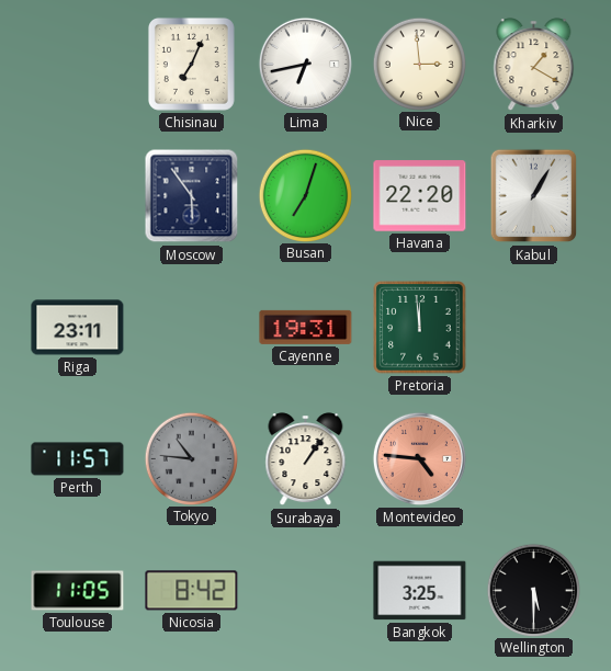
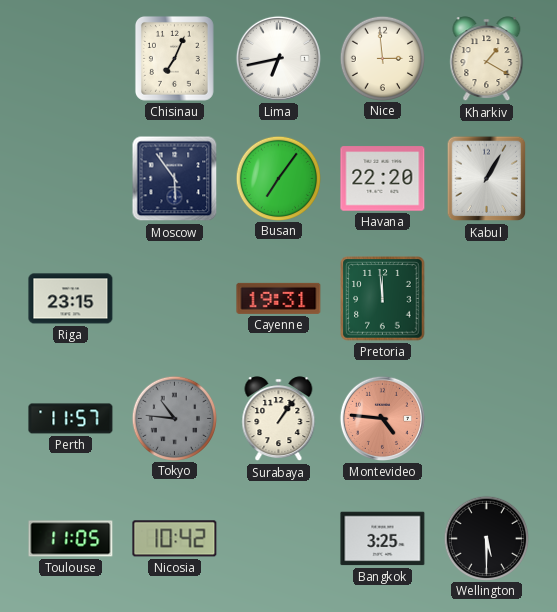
Busan: 7:03 -> 7:06 (278, 178)
Riga: 23:11 -> 23:15 (71, 299)
Nicosia: 8:42 -> 10:42 (175, 539)
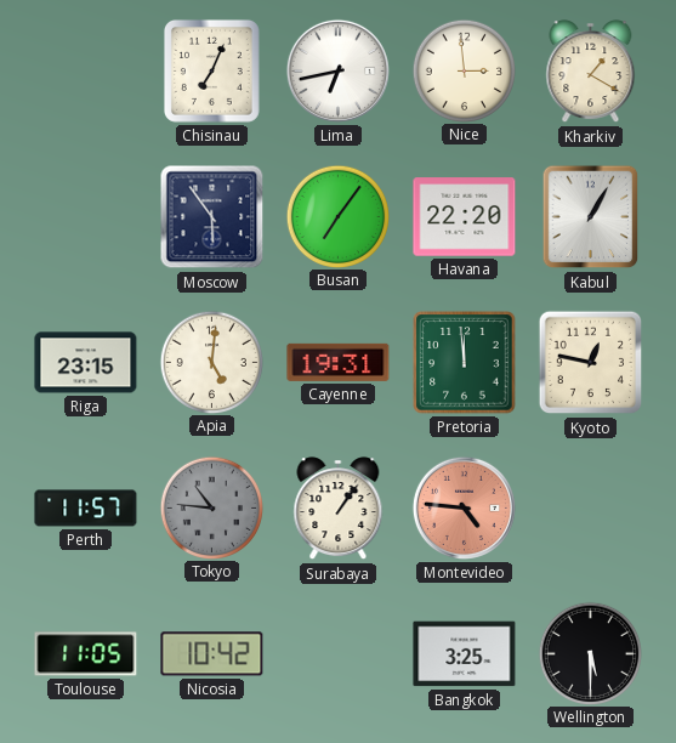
Apia: none -> 5:01 (211, 362)
Kyoto: none -> 12:47 (591, 363)
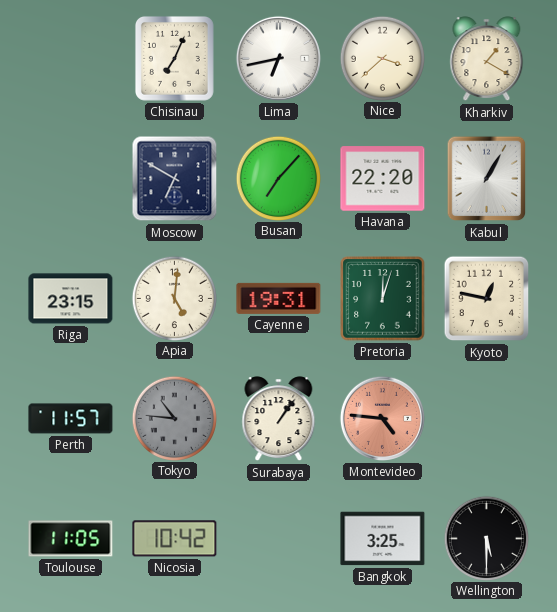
Nice: 2:59 -> 3:38 (382, 58)
Moscow: 5:54 -> 6:50 (175, 179)
Busan: 7:06 -> 7:07 (278, 178)
Pretoria: 11:59 -> 12:03 (383, 299)
